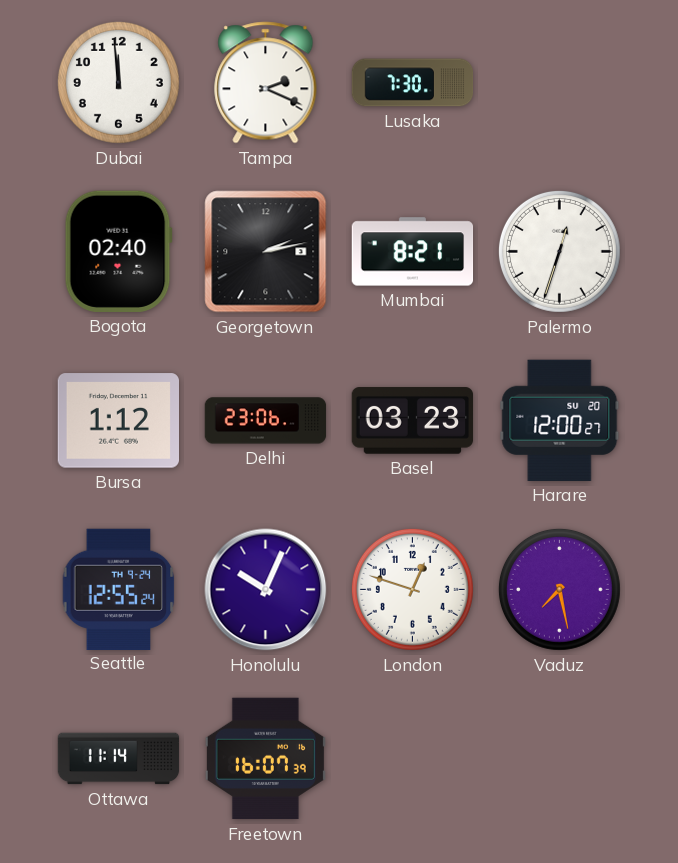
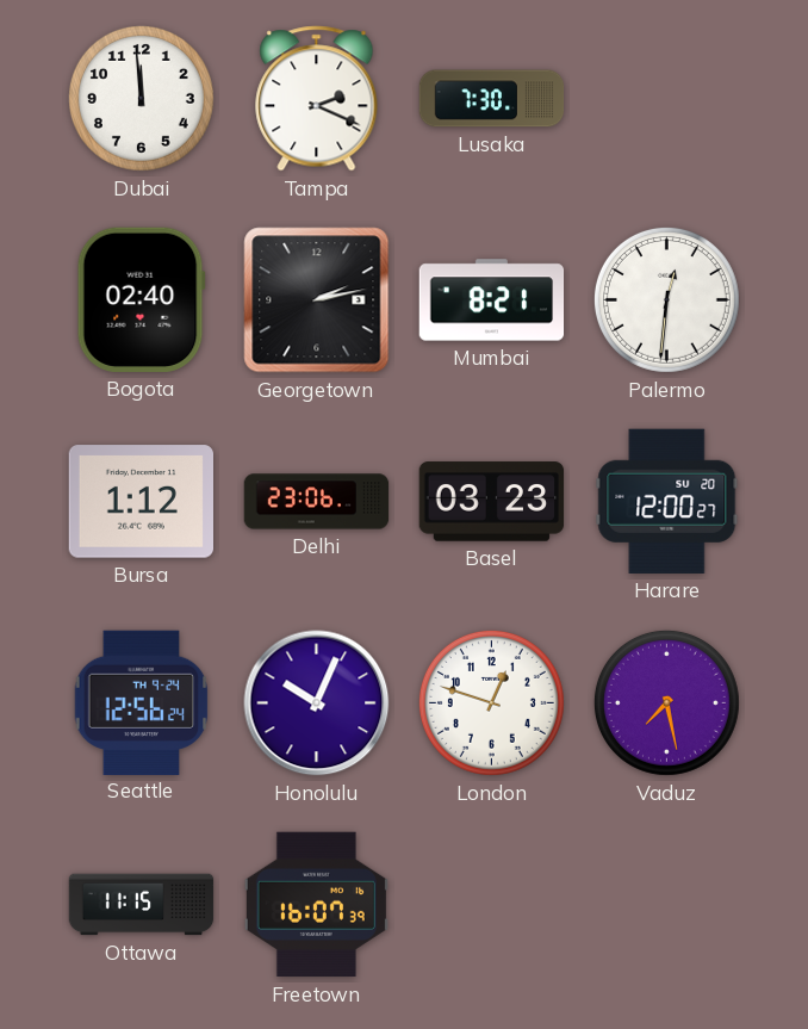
Palermo: 12:33 -> 12:31 (666, 299)
Seattle: 12:55 -> 12:56 (142, 702)
Ottawa: 11:14 -> 11:15 (142, 905)
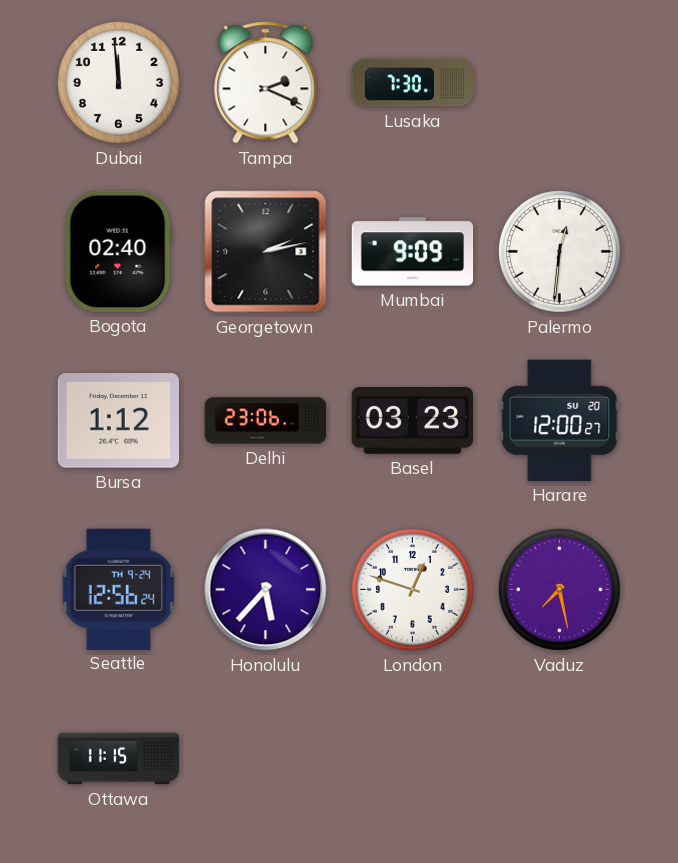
Mumbai: 8:21 -> 9:09 (413, 252)
Honolulu: 10:04 -> 5:37 (266, 590)
Freetown: 16:07 -> none (316, 905)
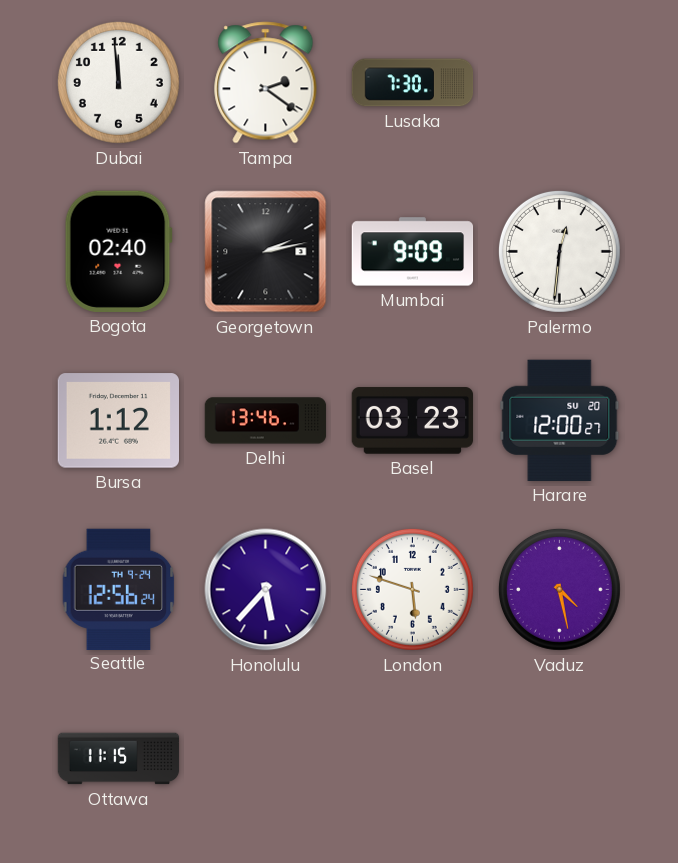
Tampa: 2:19 -> 2:21 (266, 83)
Delhi: 23:06 -> 13:46 (266, 421)
London: 12:48 -> 5:48 (412, 589)
Vaduz: 7:28 -> 4:28 (559, 589)
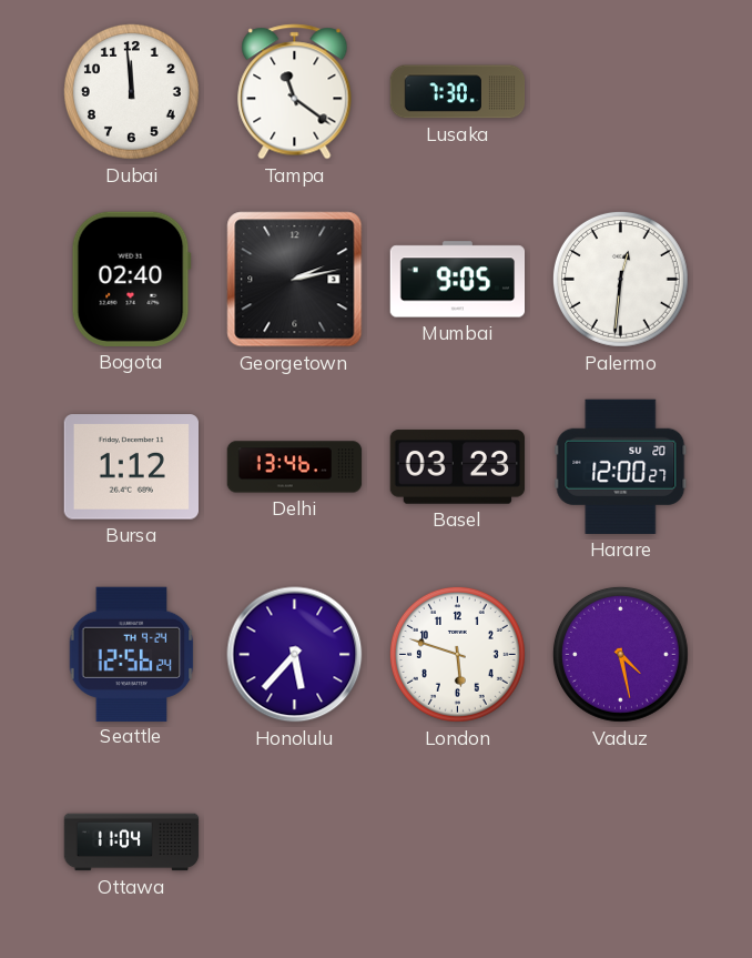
Tampa: 2:21 -> 11:21 (295, 92)
Mumbai: 9:09 -> 9:05 (458, 280)
Ottawa: 11:15 -> 11:04 (132, 843)
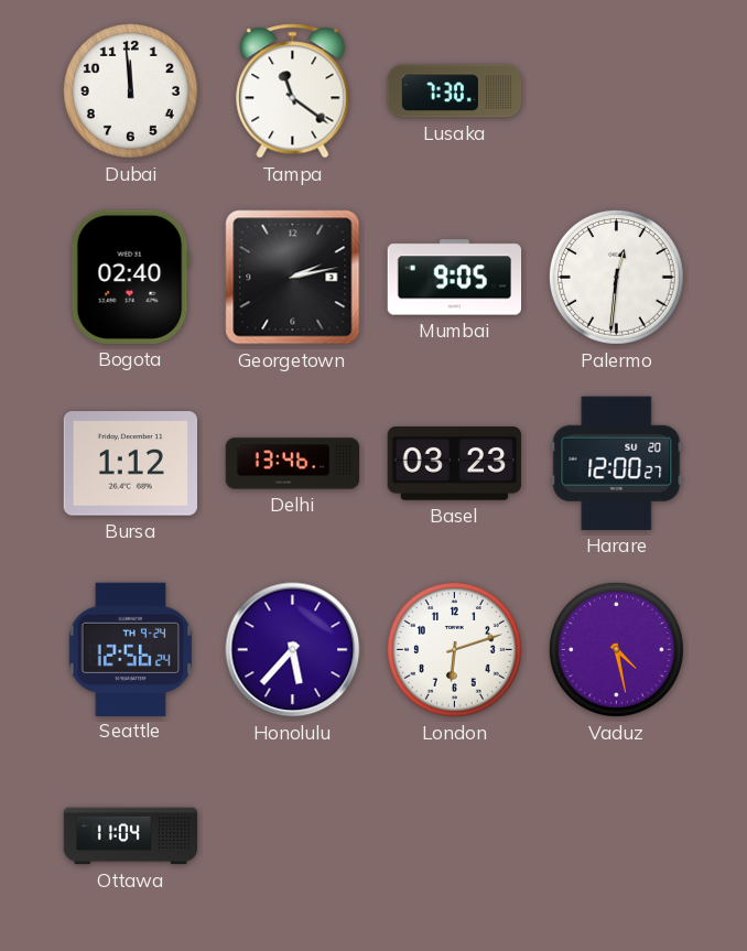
London: 5:48 -> 6:12 (454, 649)
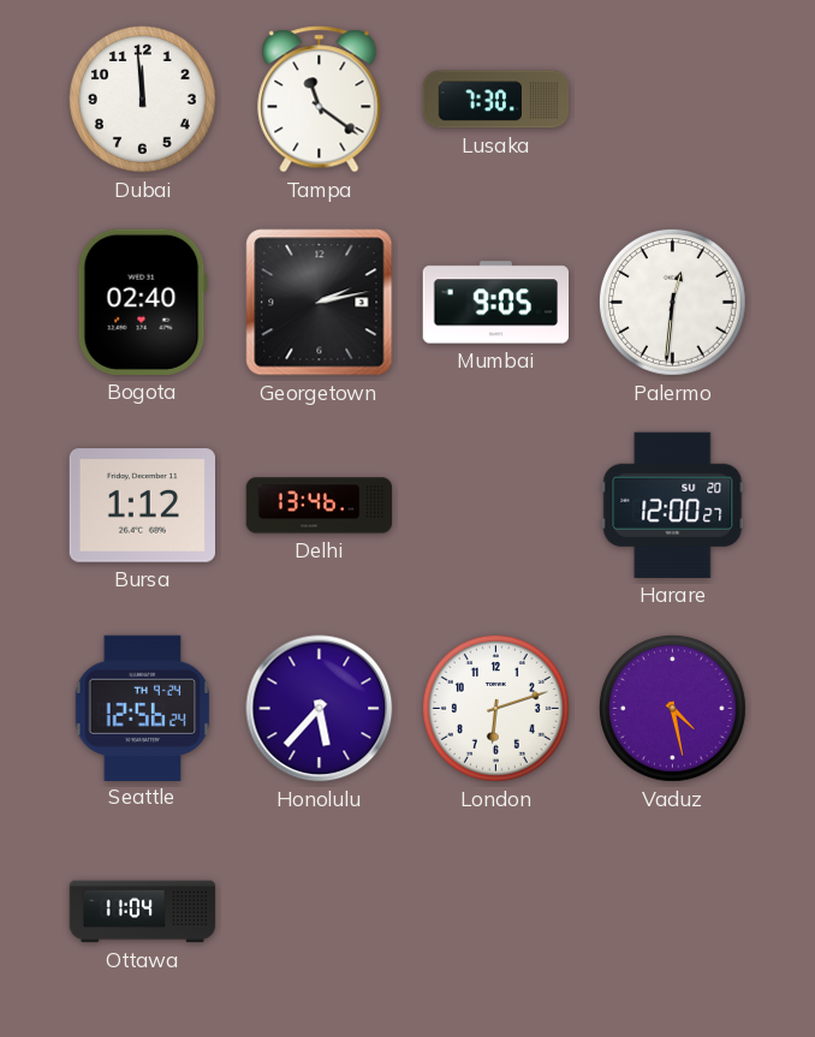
Basel: 03:23 -> none (455, 464)
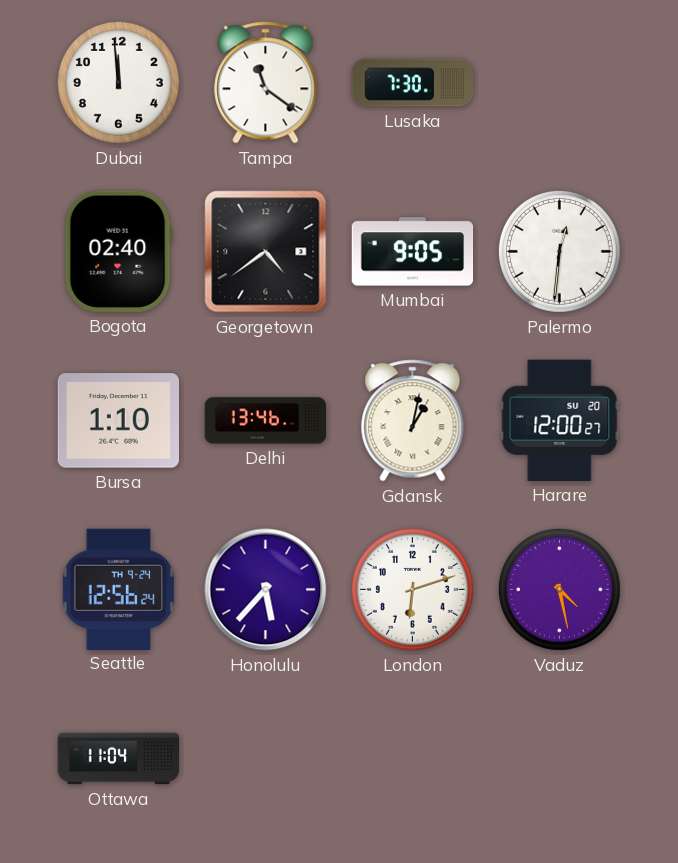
Georgetown: 2:13 -> 4:39 (266, 252)
Bursa: 1:12 -> 1:10 (118, 421)
Gdansk: none -> 1:02 (413, 421)
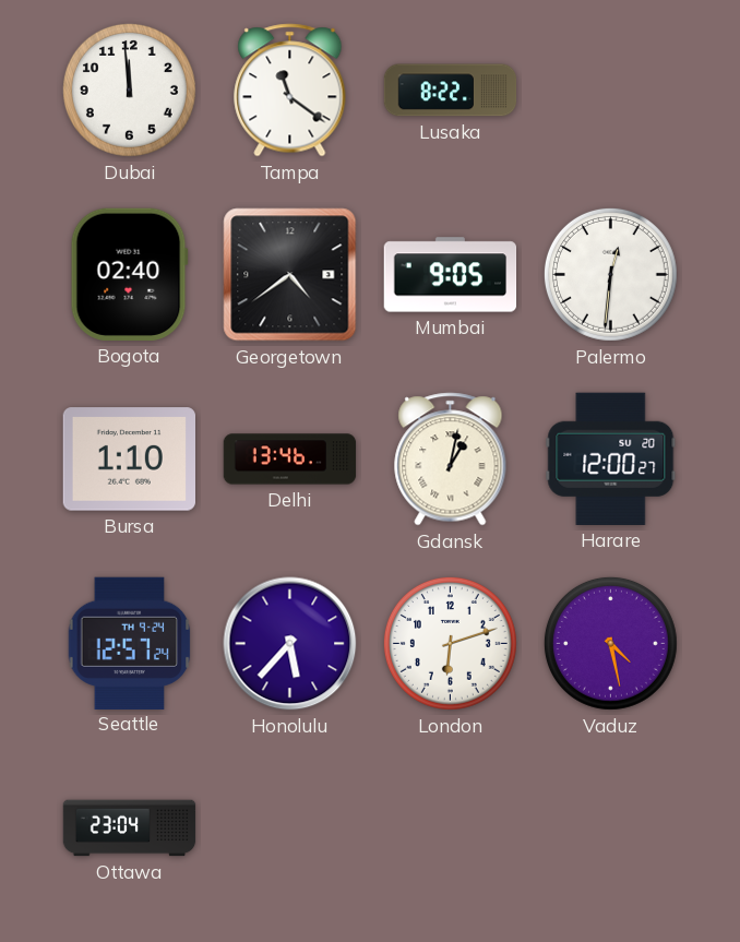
Lusaka: 7:30 -> 8:22 (451, 91)
Seattle: 12:56 -> 12:57 (130, 643)
Ottawa: 11:04 -> 23:04 (130, 828)
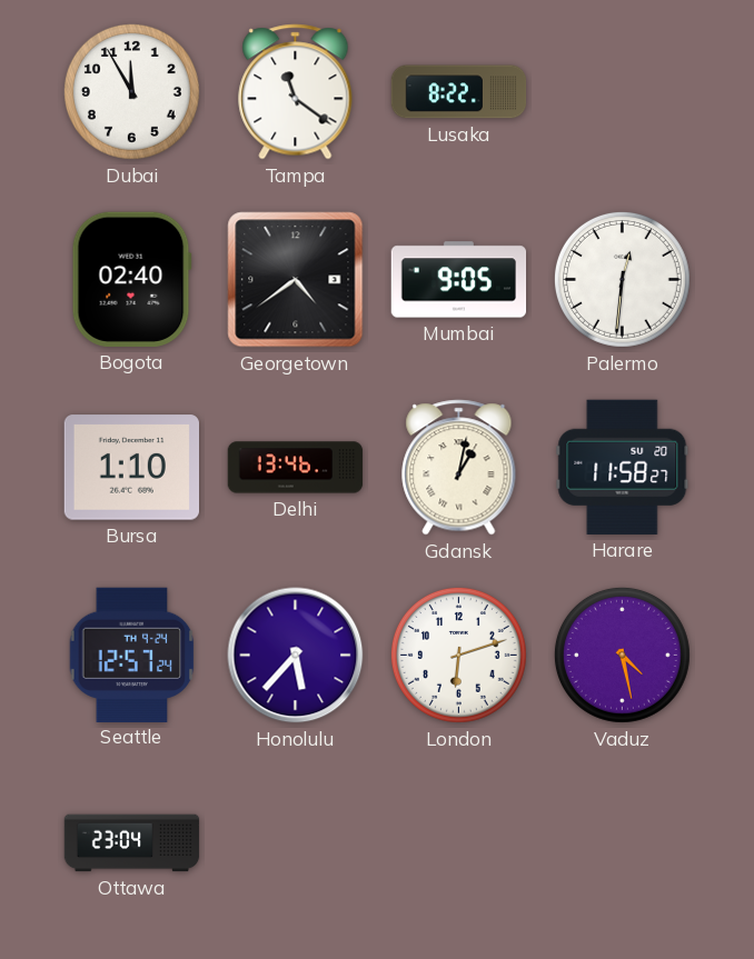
Dubai: 11:59 -> 11:55 (131, 91)
Harare: 12:00 -> 11:58 (623, 467)
